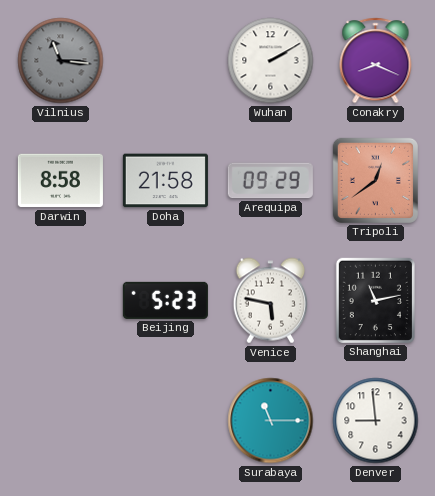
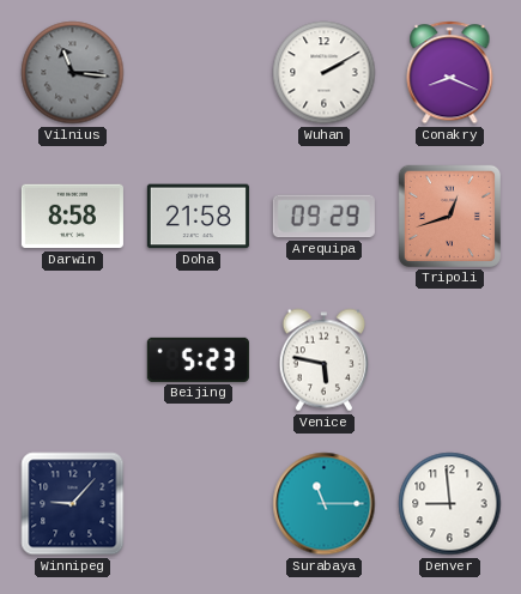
Tripoli: 12:39 -> 12:42 (449, 216)
Shanghai: 11:13 -> none (375, 300)
Winnipeg: none -> 9:07 (73, 504)
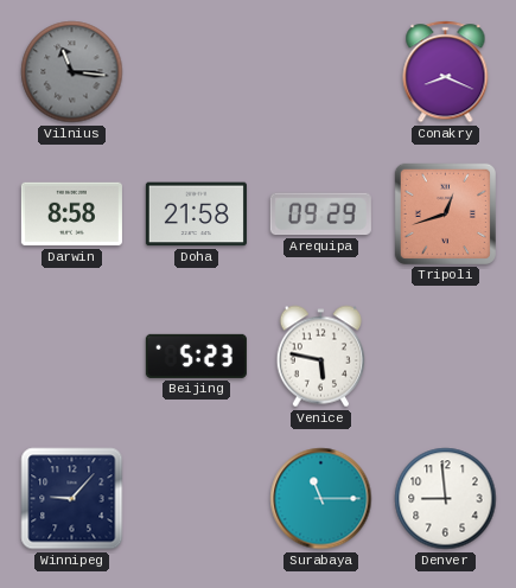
Wuhan: 2:10 -> none (325, 73)
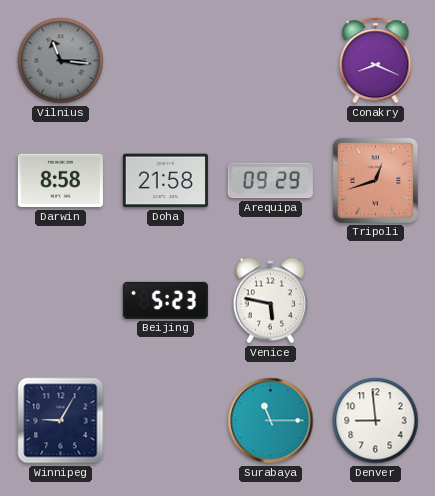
Winnipeg: 9:07 -> 9:05 (61, 421)
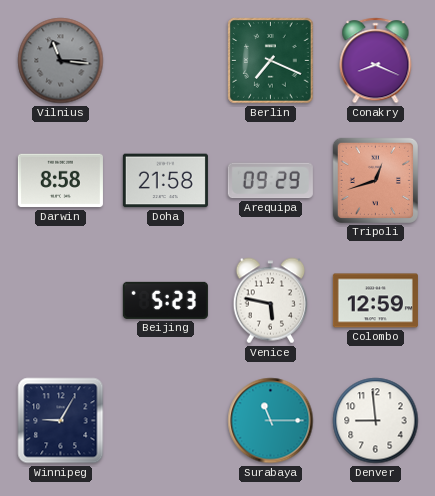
Berlin: none -> 7:19 (271, 61)
Colombo: none -> 12:59 (375, 301)
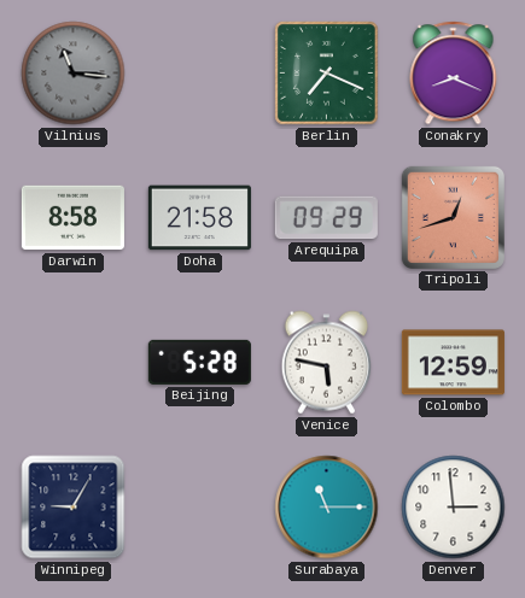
Beijing: 5:23 -> 5:28 (199, 362)
Denver: 8:59 -> 2:59 (454, 508)
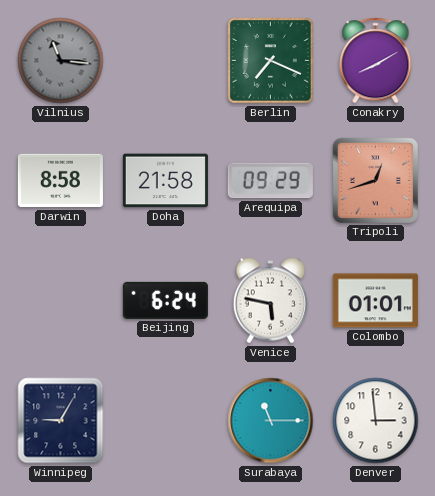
Conakry: 8:19 -> 8:10 (376, 61)
Beijing: 5:28 -> 6:24 (165, 300)
Colombo: 12:59 -> 01:01 (375, 301)
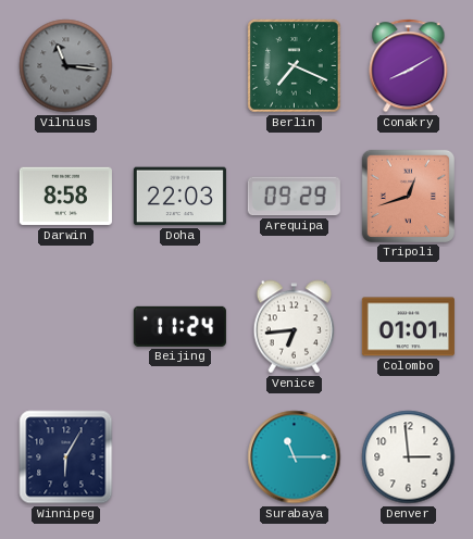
Doha: 21:58 -> 22:03 (179, 197)
Beijing: 6:24 -> 11:24 (179, 326)
Venice: 5:47 -> 6:44 (295, 327)
Winnipeg: 9:05 -> 6:05 (66, 457)
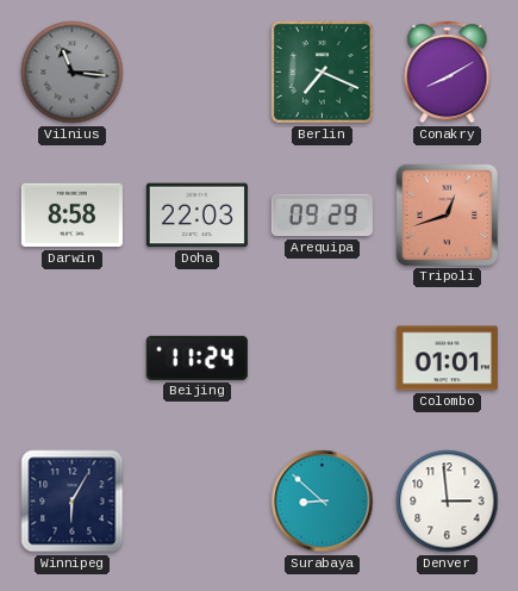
Venice: 6:44 -> none (295, 327)
Surabaya: 11:15 -> 8:52 (323, 502)
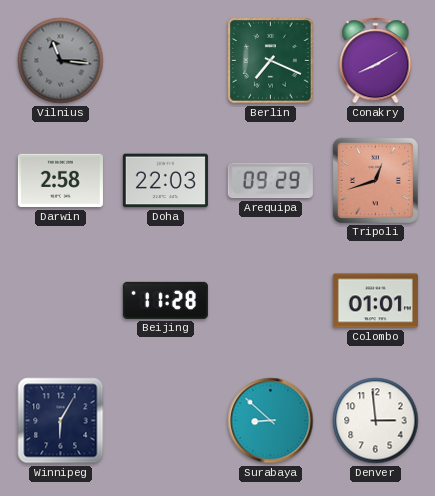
Darwin: 8:58 -> 2:58 (60, 181)
Beijing: 11:24 -> 11:28 (165, 300)
